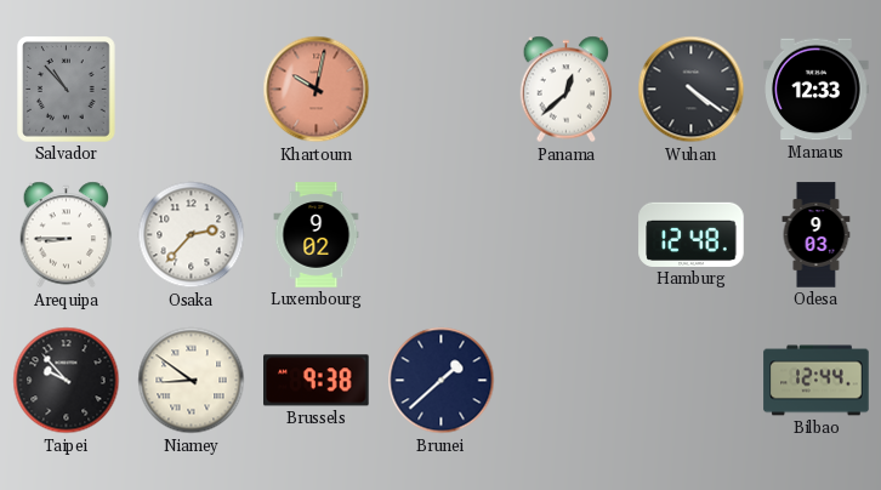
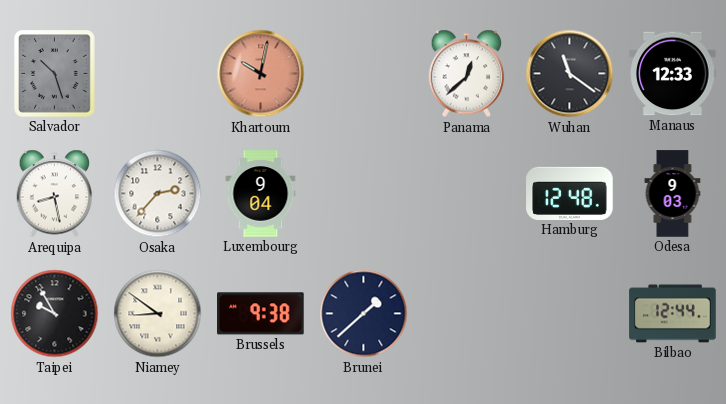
Salvador: 10:53 -> 10:27 (55, 74)
Wuhan: 4:21 -> 11:21 (570, 74)
Arequipa: 8:45 -> 8:28 (55, 194)
Luxembourg: 9:02 -> 9:04 (261, 194)
Taipei: 9:53 -> 9:55 (55, 314)
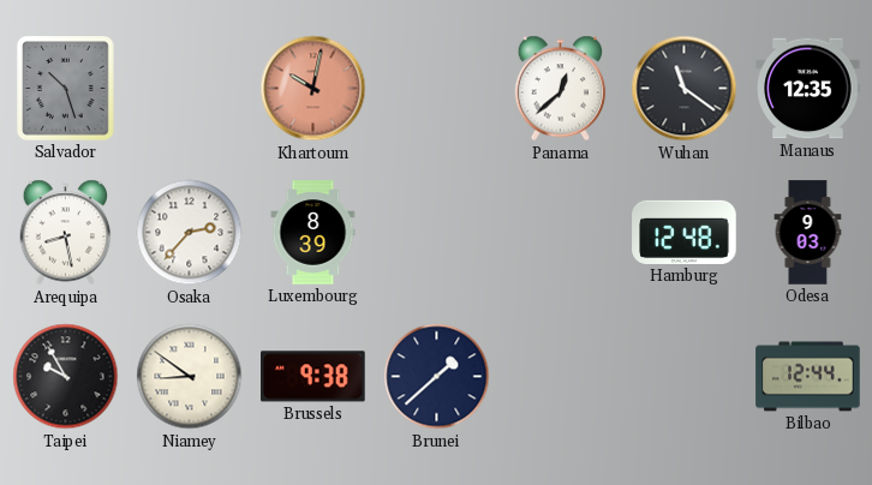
Manaus: 12:33 -> 12:35 (808, 89)
Luxembourg: 9:04 -> 8:39 (313, 233)
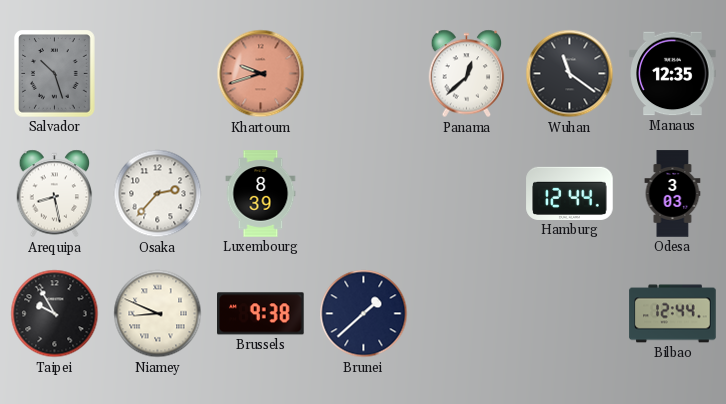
Khartoum: 10:02 -> 9:42 (261, 74)
Hamburg: 12:48 -> 12:44 (570, 193)
Odesa: 9:03 -> 3:03 (673, 194)
Niamey: 8:51 -> 8:49 (158, 314)
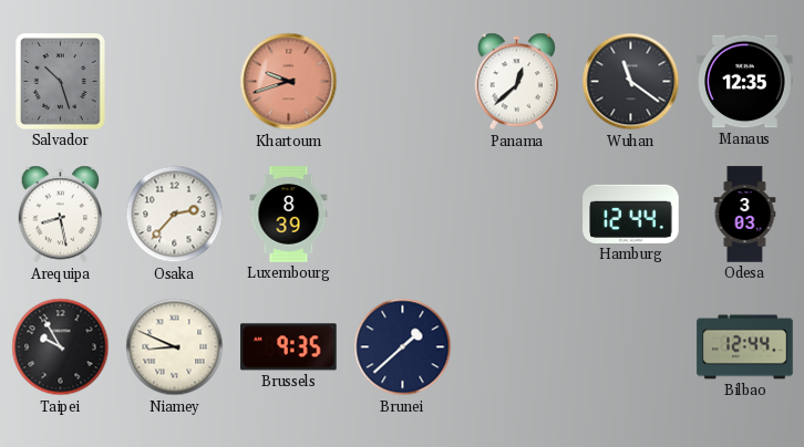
Brussels: 9:38 -> 9:35 (289, 347)
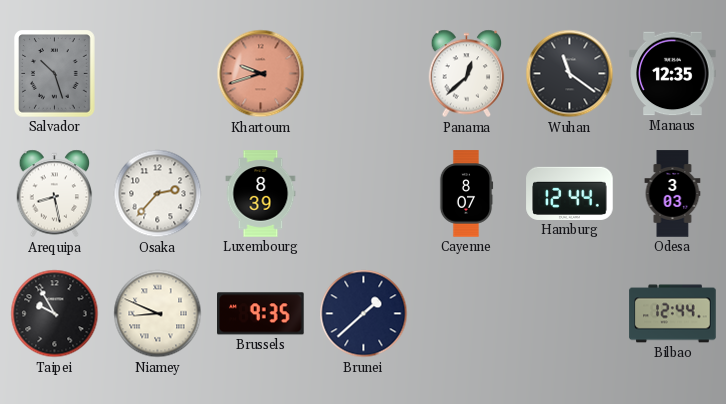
Cayenne: none -> 8:07 (466, 194)
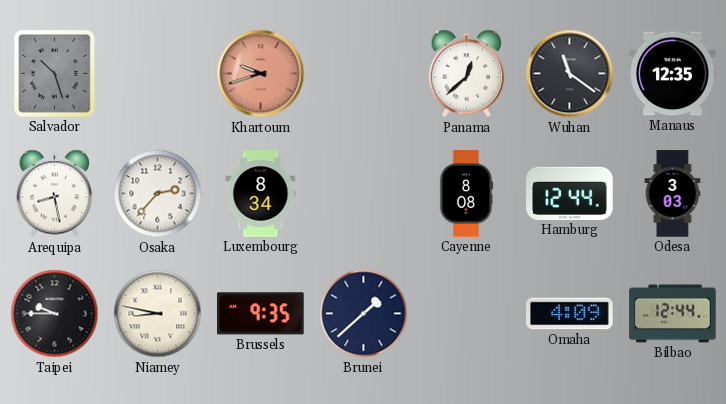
Luxembourg: 8:39 -> 8:34 (261, 194)
Cayenne: 8:07 -> 8:08 (466, 194)
Taipei: 9:55 -> 9:45 (55, 314)
Niamey: 8:49 -> 8:47 (158, 314)
Omaha: none -> 4:09 (570, 314)
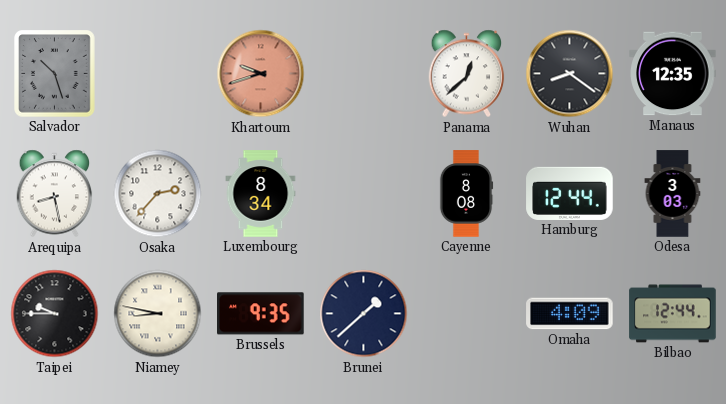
Wuhan: 11:21 -> 8:21 (570, 74)
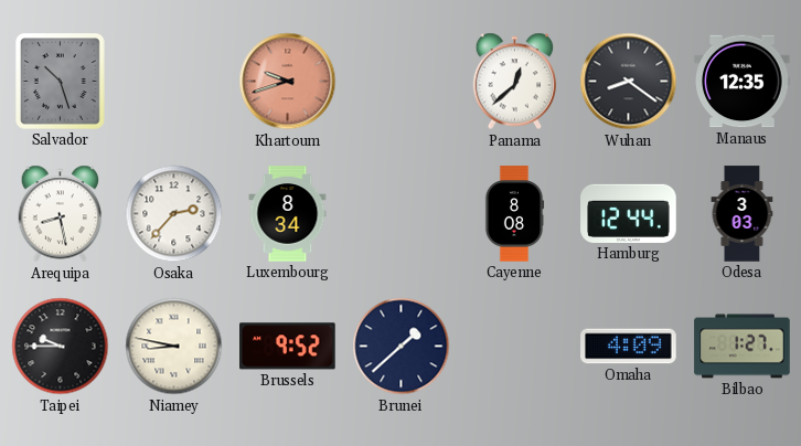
Brussels: 9:35 -> 9:52 (288, 347)
Bilbao: 12:44 -> 1:27 (743, 347)
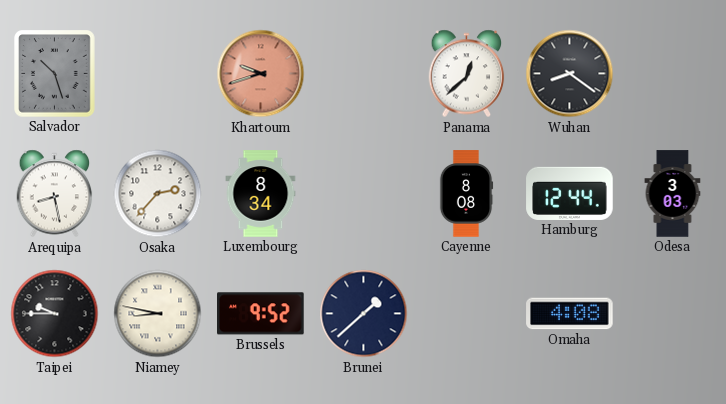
Manaus: 12:35 -> none (743, 82)
Omaha: 4:09 -> 4:08 (570, 314)
Bilbao: 1:27 -> none (743, 347)
